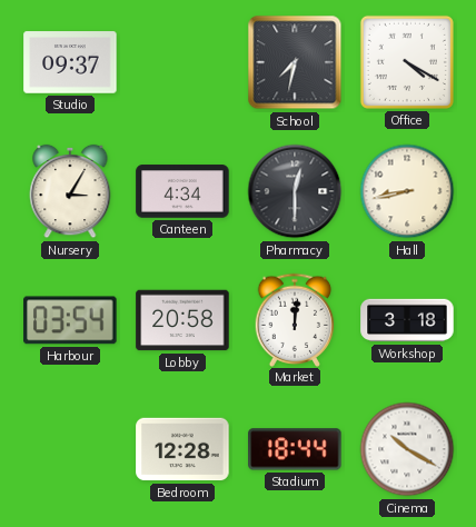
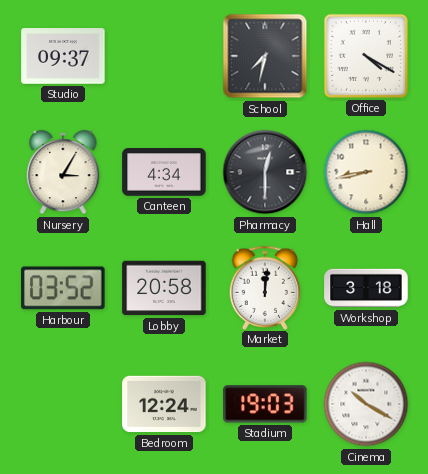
Harbour: 03:54 -> 03:52 (63, 288)
Bedroom: 12:28 -> 12:24 (164, 404)
Stadium: 18:44 -> 19:03 (265, 404)
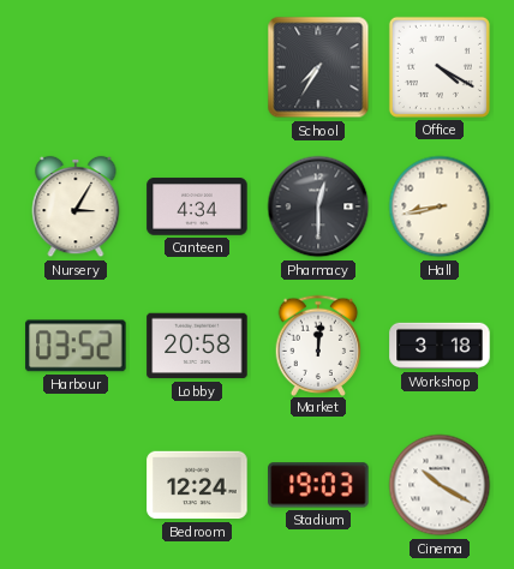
Studio: 09:37 -> none (63, 56)
School: 7:32 -> 7:35 (318, 67)
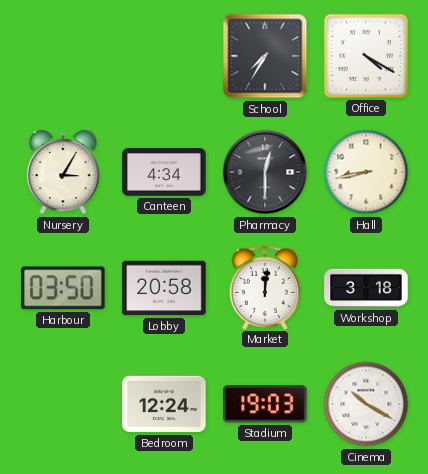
Harbour: 03:52 -> 03:50 (63, 288)
